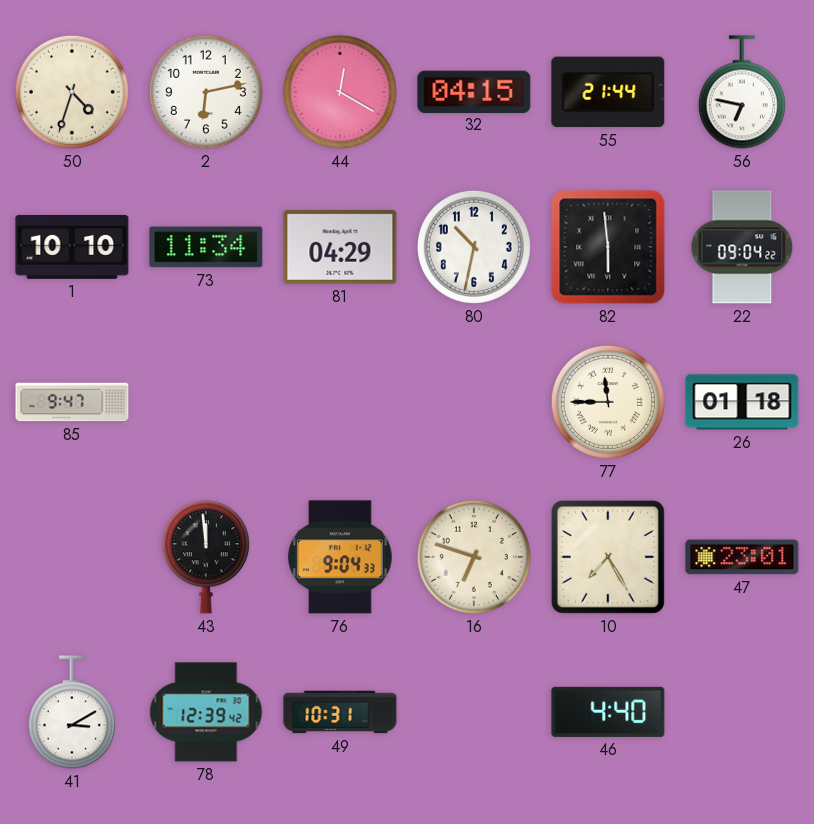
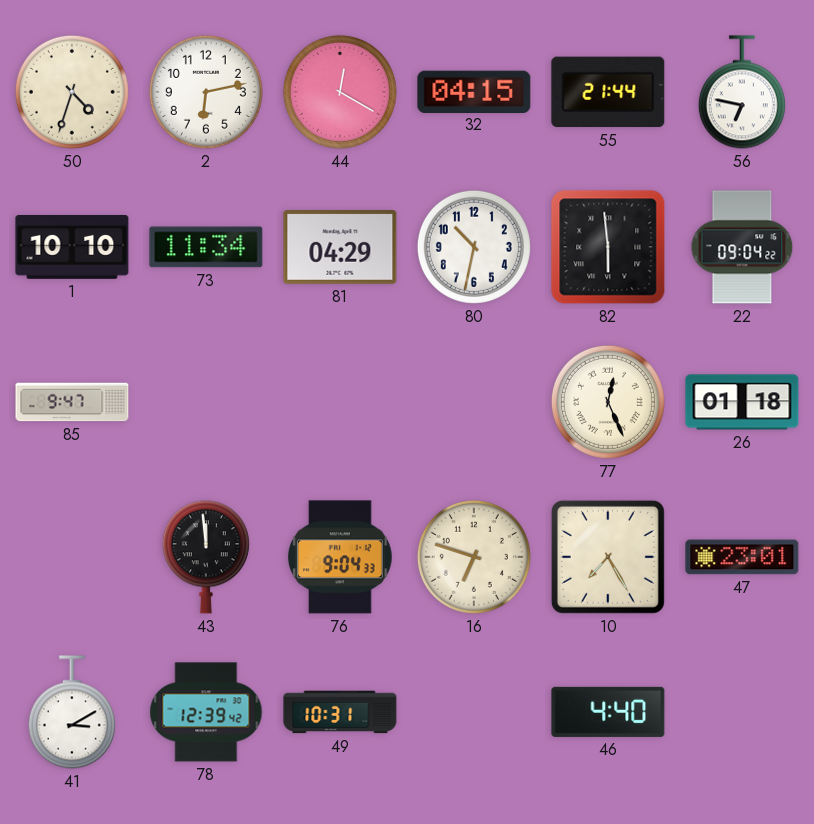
77: 11:45 -> 12:26 (608, 402)
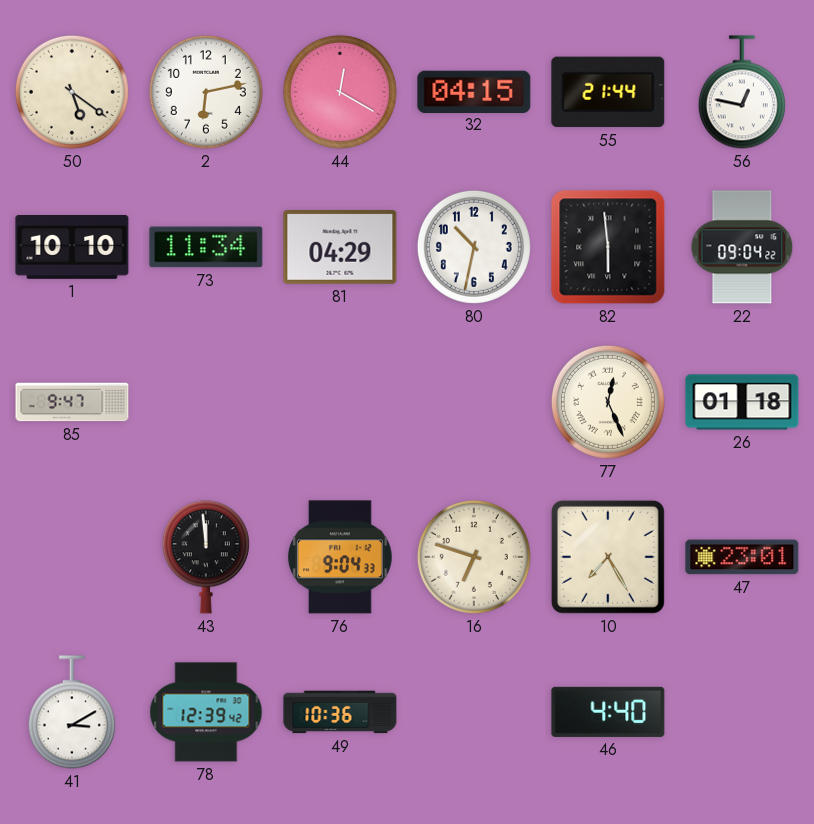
50: 4:33 -> 5:21 (72, 92)
56: 6:47 -> 12:47 (742, 92)
49: 10:31 -> 10:36 (340, 712)
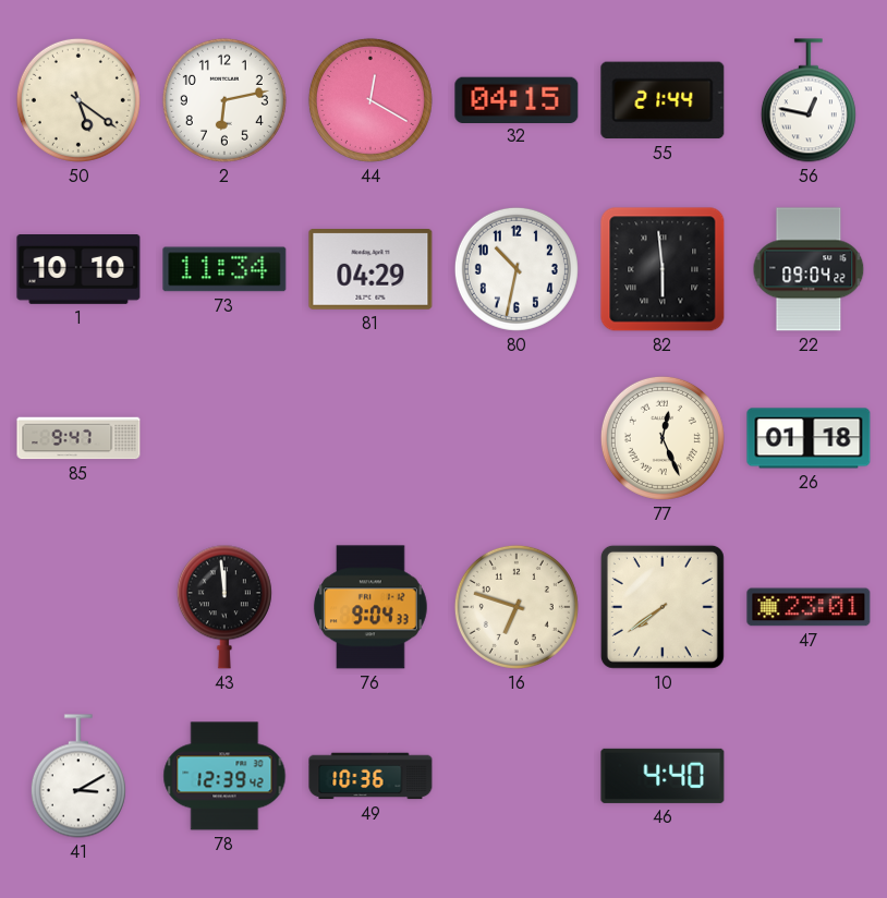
10: 7:25 -> 7:39 (663, 607)
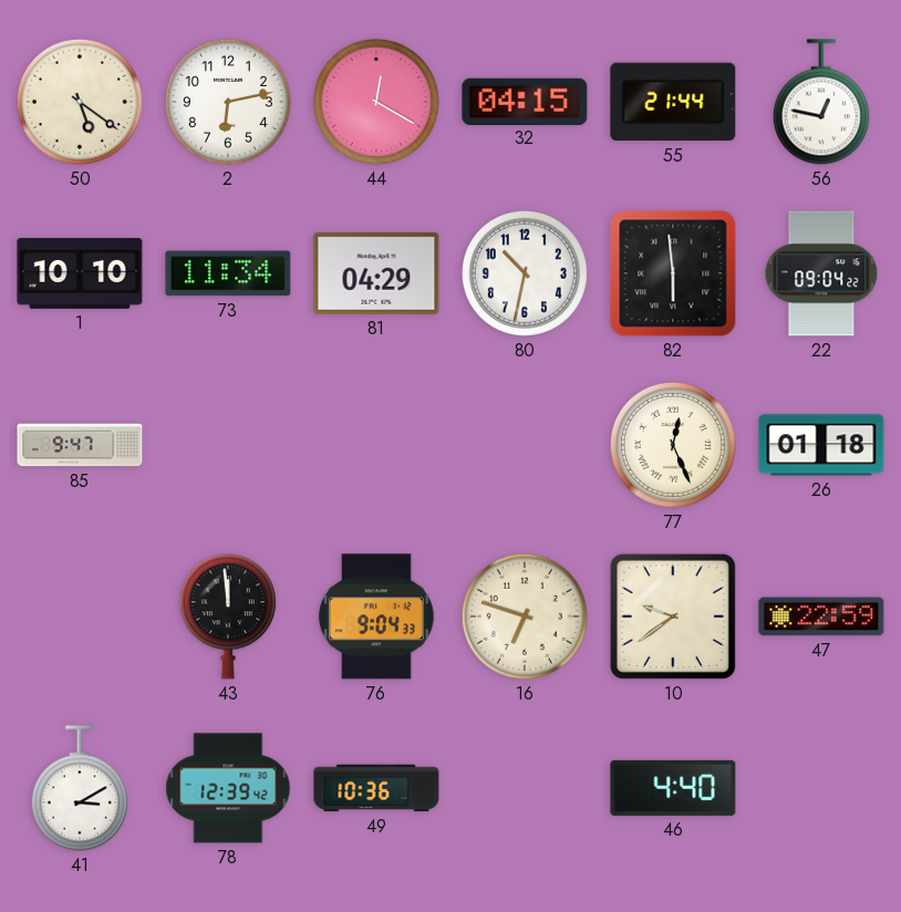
10: 7:39 -> 9:39 (673, 616)
47: 23:01 -> 22:59 (821, 616)
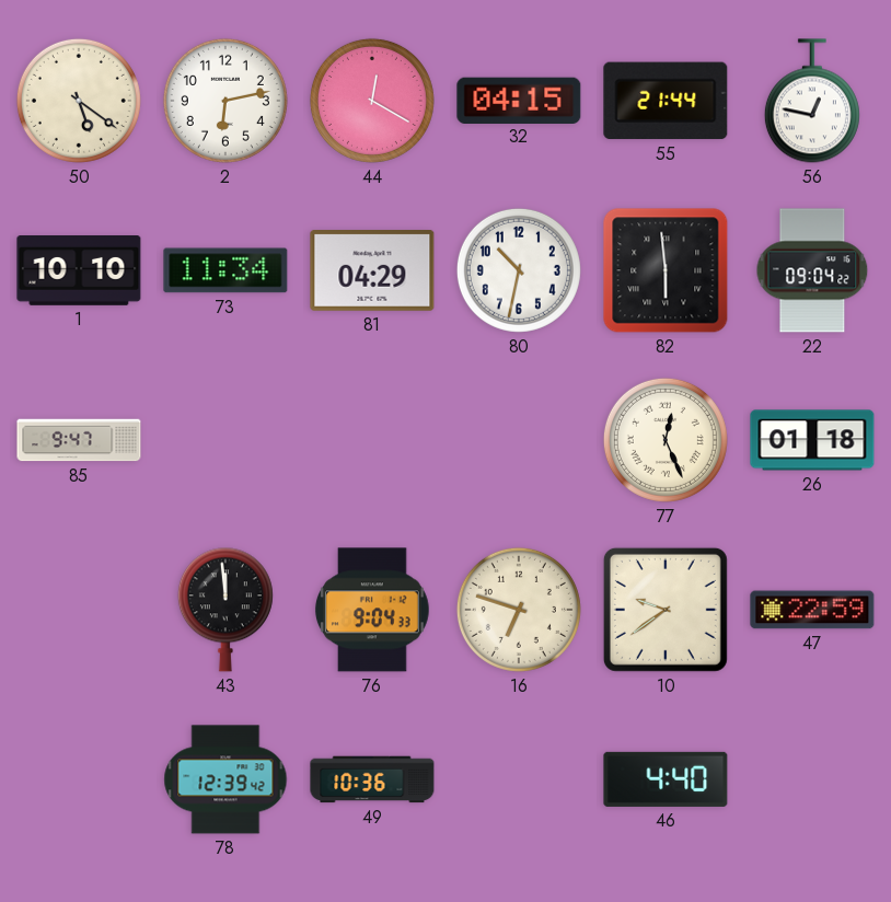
41: 3:10 -> none (80, 788)
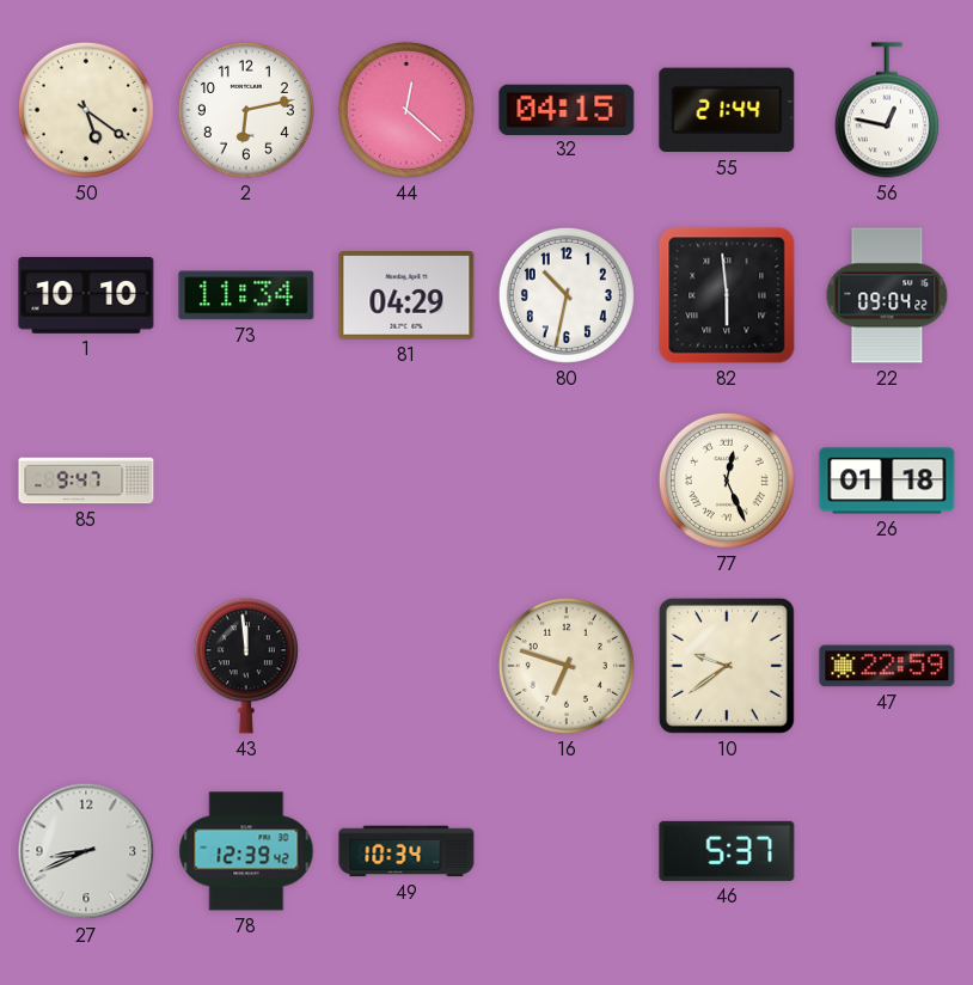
44: 12:20 -> 12:22 (406, 110)
76: 9:04 -> none (372, 610)
27: none -> 8:41 (86, 851)
49: 10:36 -> 10:34 (406, 851)
46: 4:40 -> 5:37 (727, 851)
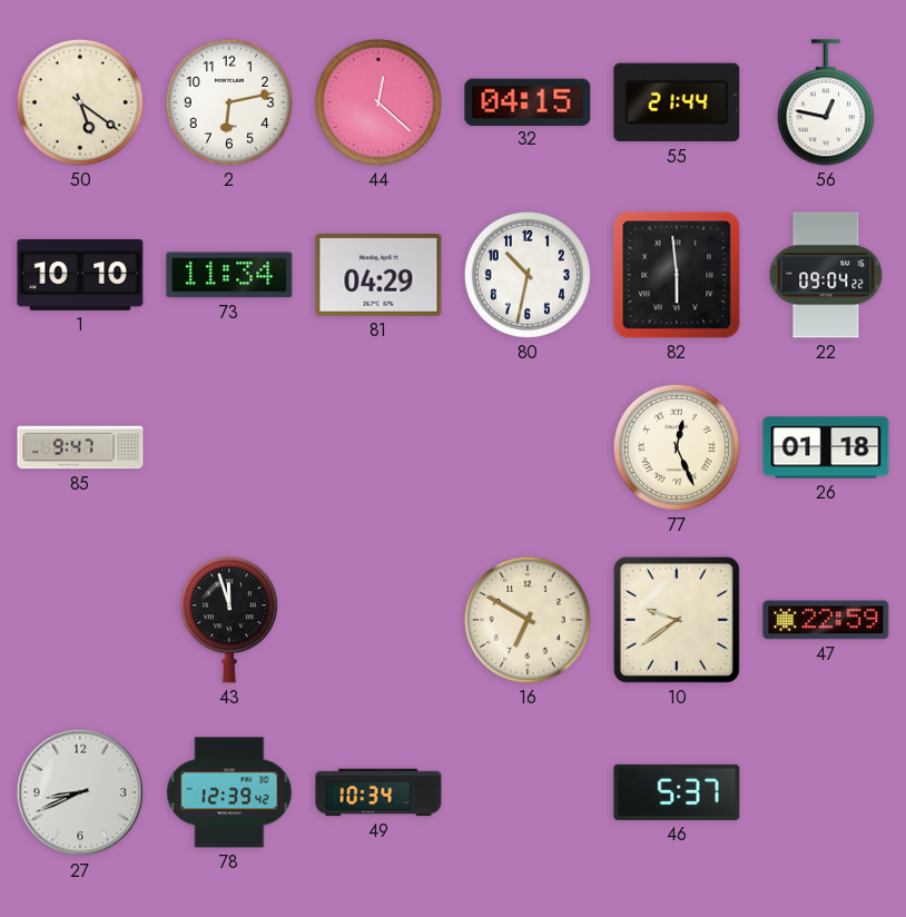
43: 11:59 -> 11:57 (229, 620)
16: 6:48 -> 6:50 (528, 620)
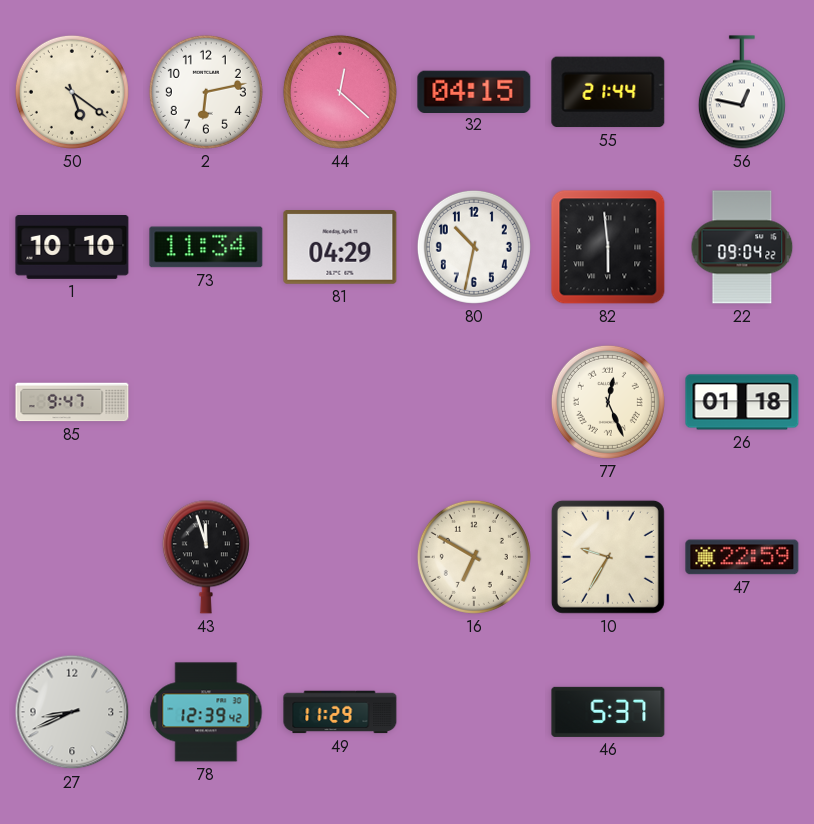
10: 9:39 -> 9:35 (608, 557)
49: 10:34 -> 11:29 (340, 712)
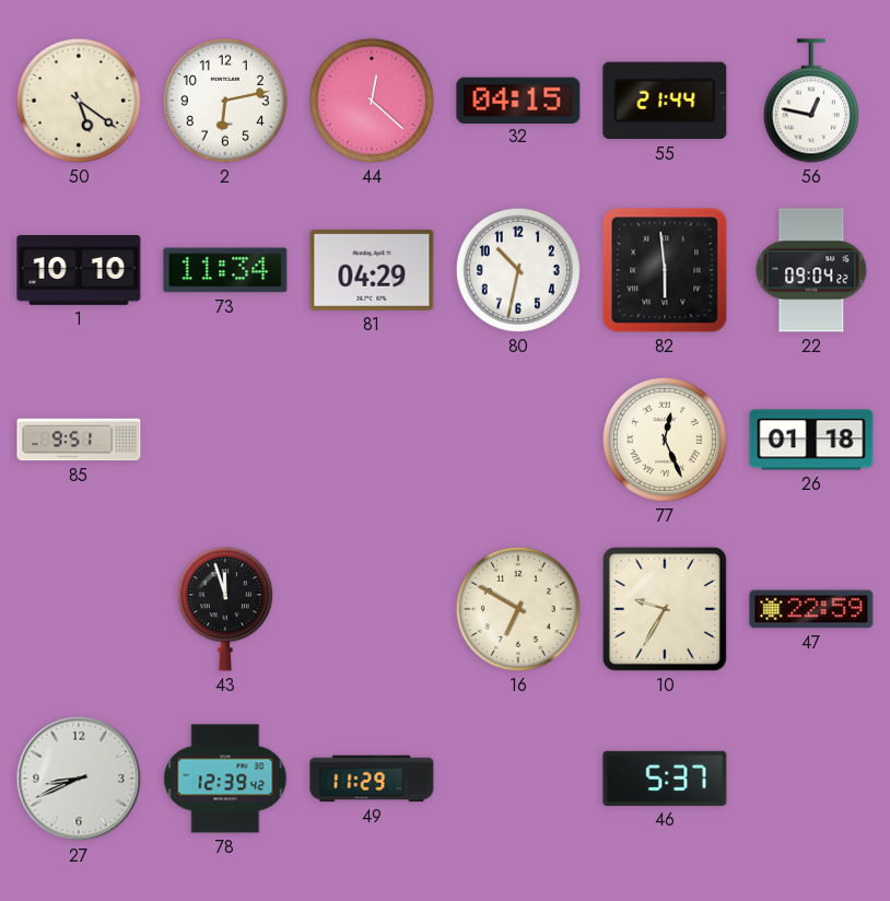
85: 9:47 -> 9:51 (79, 440)
